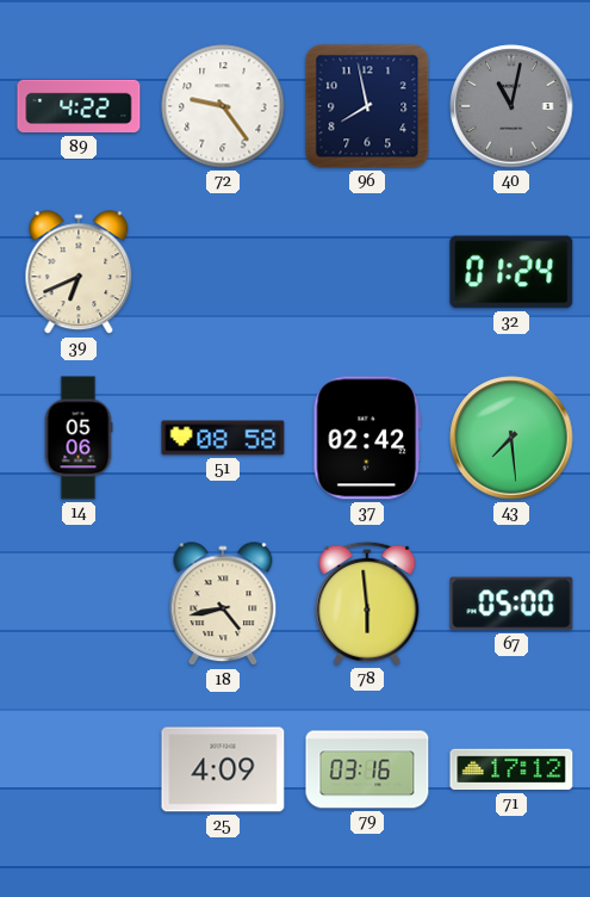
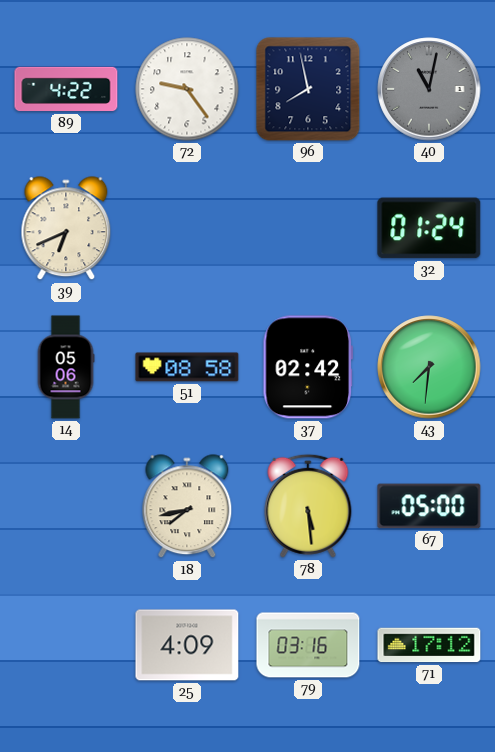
43: 7:29 -> 7:31 (429, 367)
18: 4:43 -> 7:43 (187, 507)
78: 5:59 -> 5:29 (308, 506)
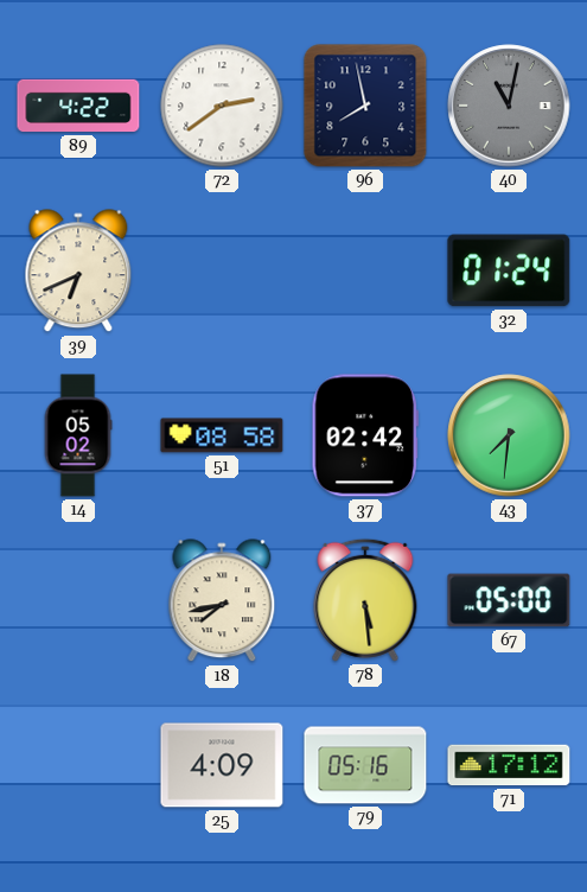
72: 9:24 -> 2:39 (222, 106)
14: 05:06 -> 05:02 (78, 435)
79: 03:16 -> 05:16 (365, 765)
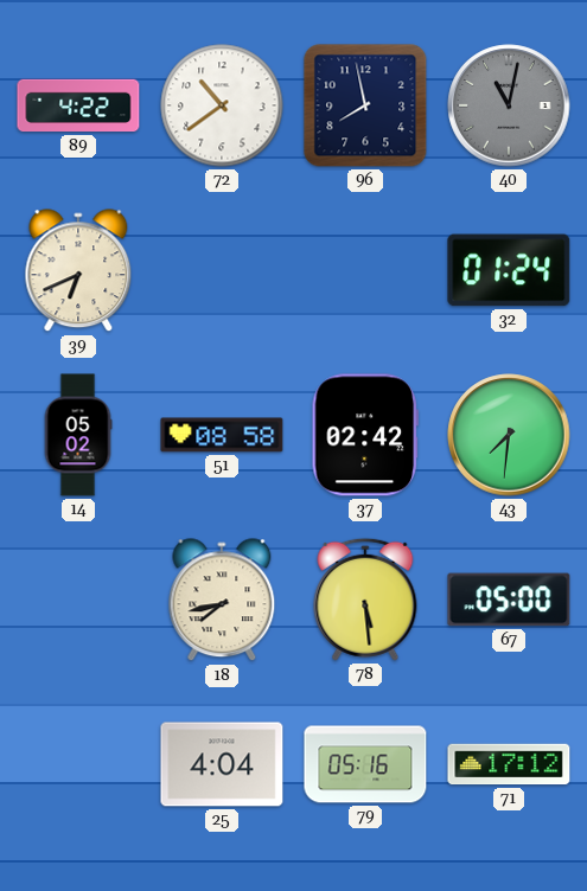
72: 2:39 -> 10:39 (222, 105)
25: 4:09 -> 4:04 (222, 764)
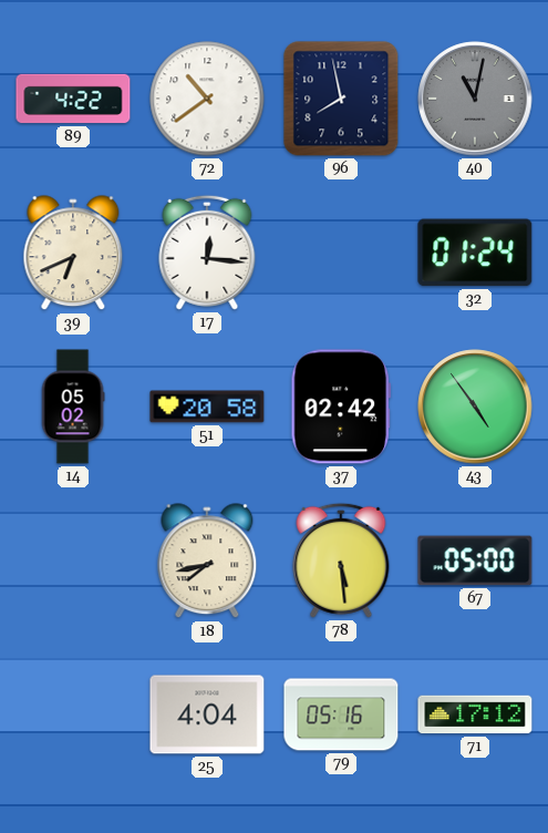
17: none -> 12:16 (207, 253)
51: 08:58 -> 20:58 (207, 407)
43: 7:31 -> 4:54 (475, 407)
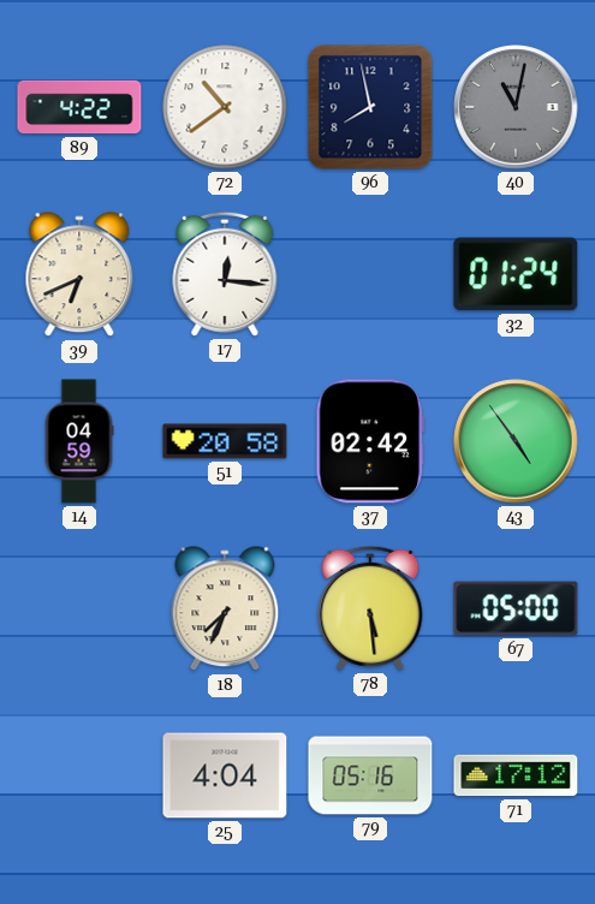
14: 05:02 -> 04:59 (79, 441)
18: 7:43 -> 7:34 (225, 609)
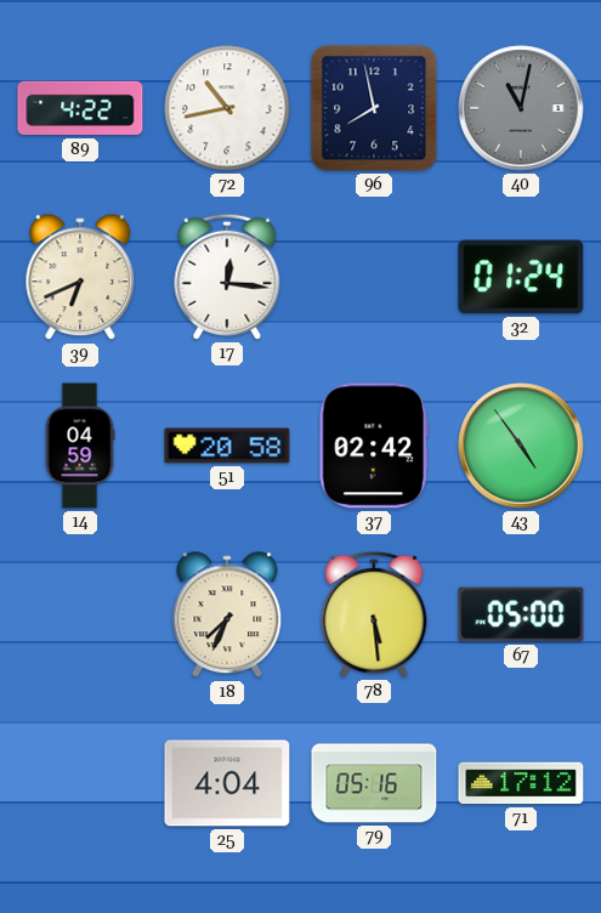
72: 10:39 -> 10:43 (227, 108)
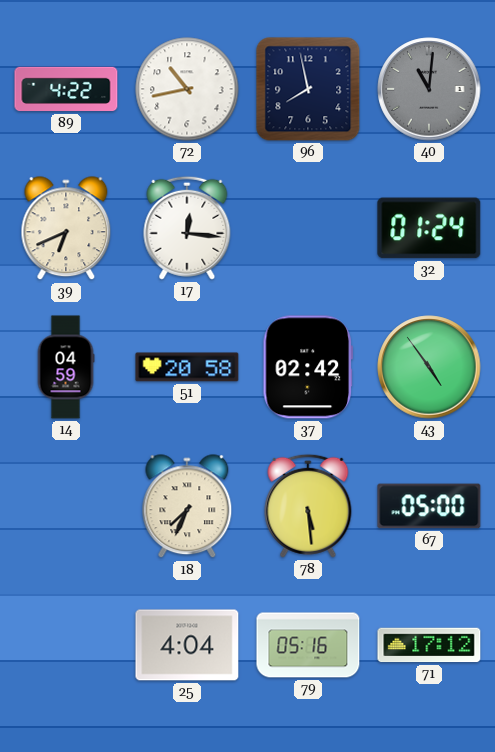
40: 11:02 -> 11:01 (429, 89)
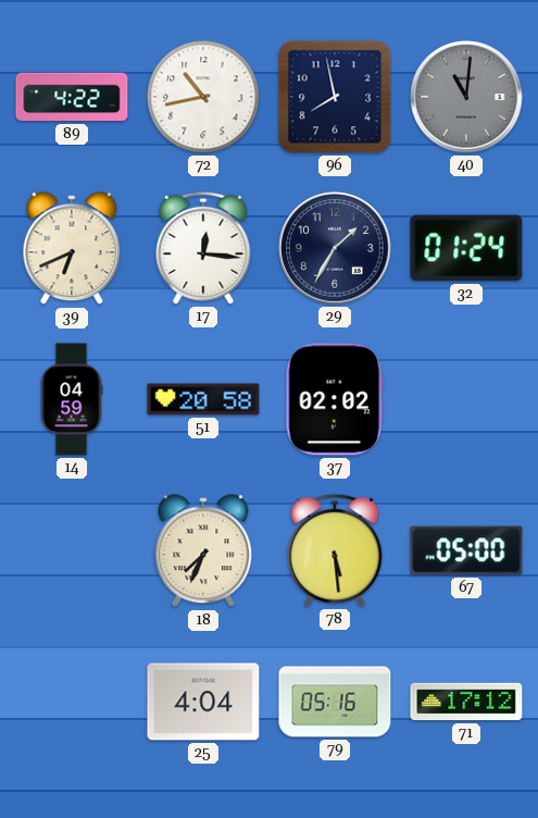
29: none -> 1:35 (335, 248)
37: 02:42 -> 02:02 (335, 399)
43: 4:54 -> none (429, 367)
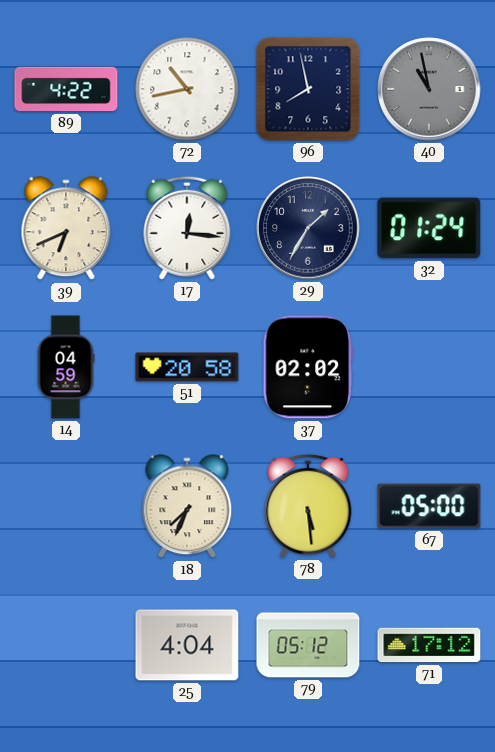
40: 11:01 -> 10:58 (429, 89)
79: 05:16 -> 05:12 (308, 645)
